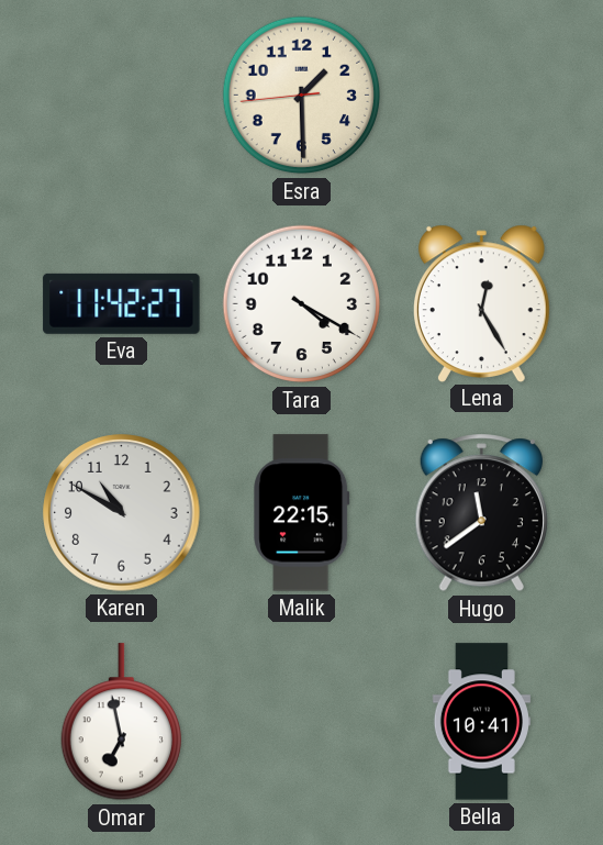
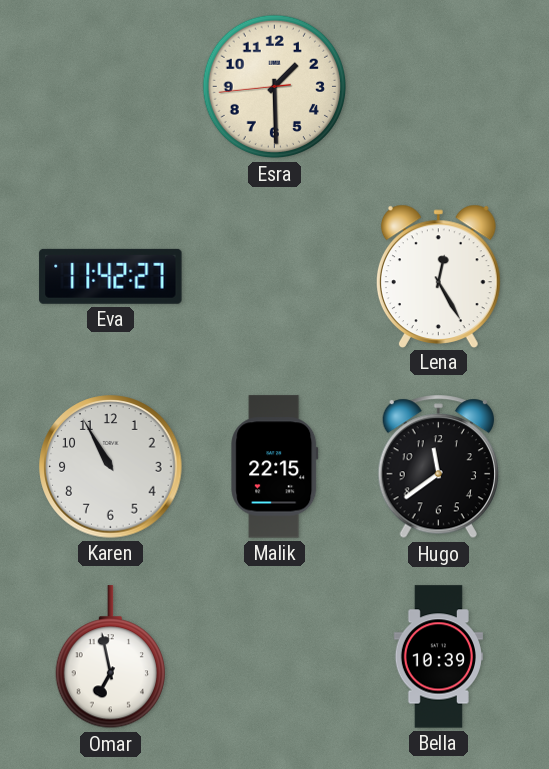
Tara: 4:20 -> none (302, 304)
Karen: 10:50 -> 10:55 (111, 467)
Bella: 10:41 -> 10:39 (438, 657)
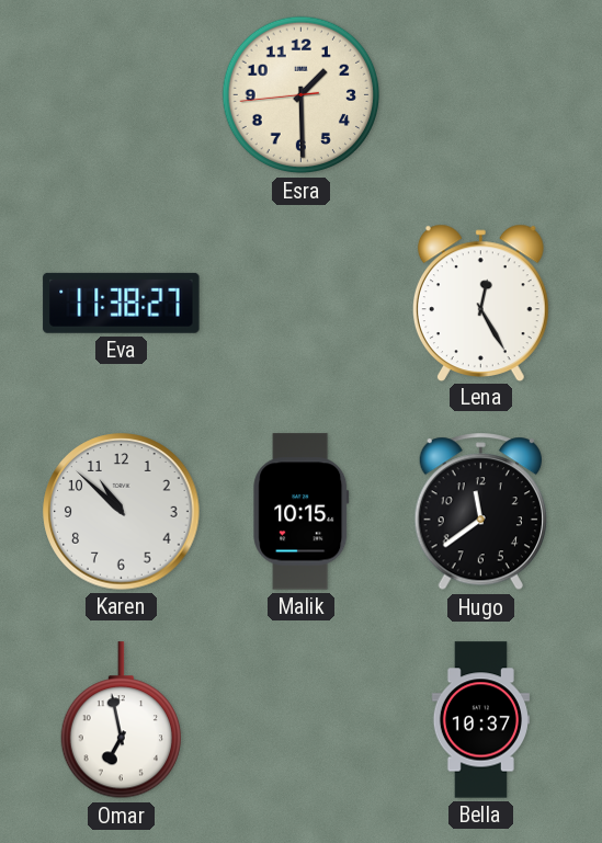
Eva: 11:42 -> 11:38 (122, 303)
Karen: 10:55 -> 10:52 (122, 512)
Malik: 22:15 -> 10:15 (302, 512)
Bella: 10:39 -> 10:37 (480, 720)
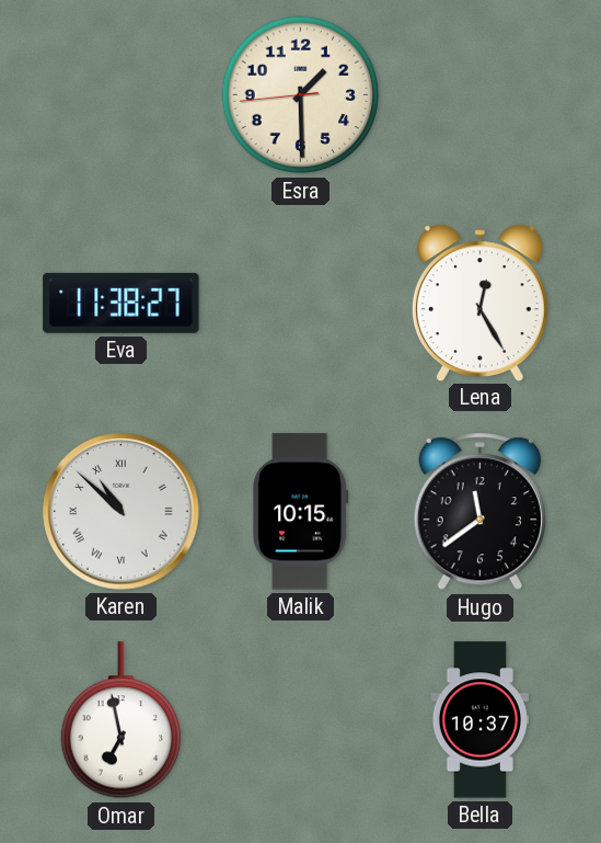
Karen numerals: Arabic -> Roman (122, 512)
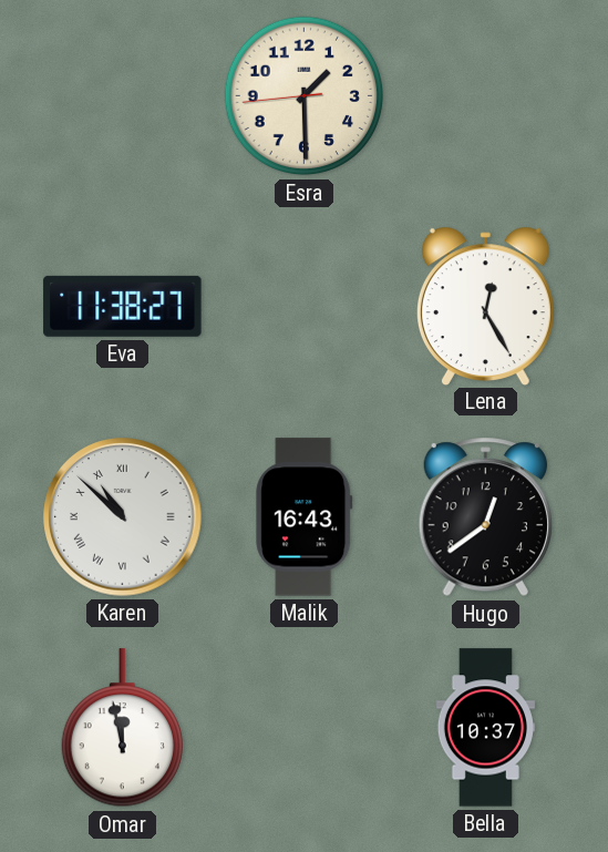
Malik: 10:15 -> 16:43 (305, 517)
Hugo: 11:39 -> 12:39 (485, 517)
Omar: 6:58 -> 11:58 (122, 728)
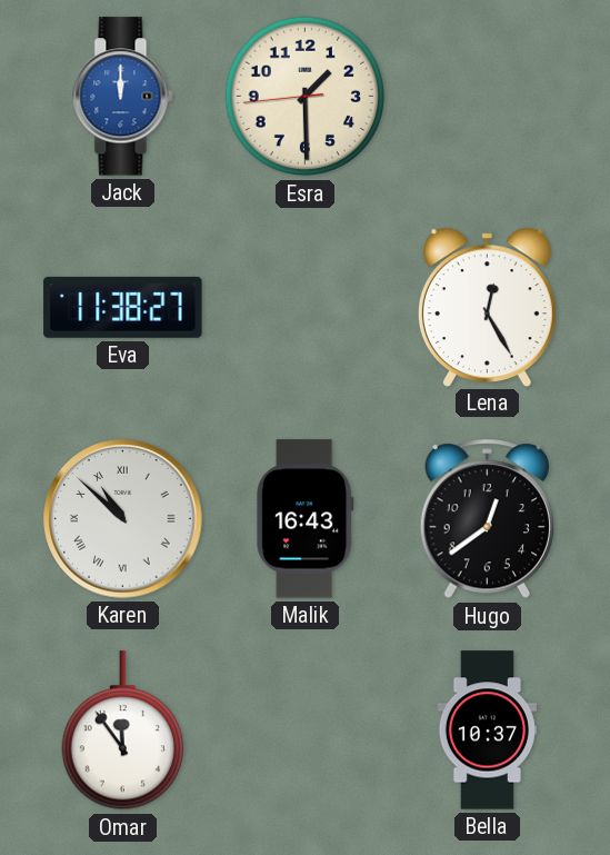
Jack: none -> 12:00 (123, 97)
Omar: 11:58 -> 11:54 (122, 730)
